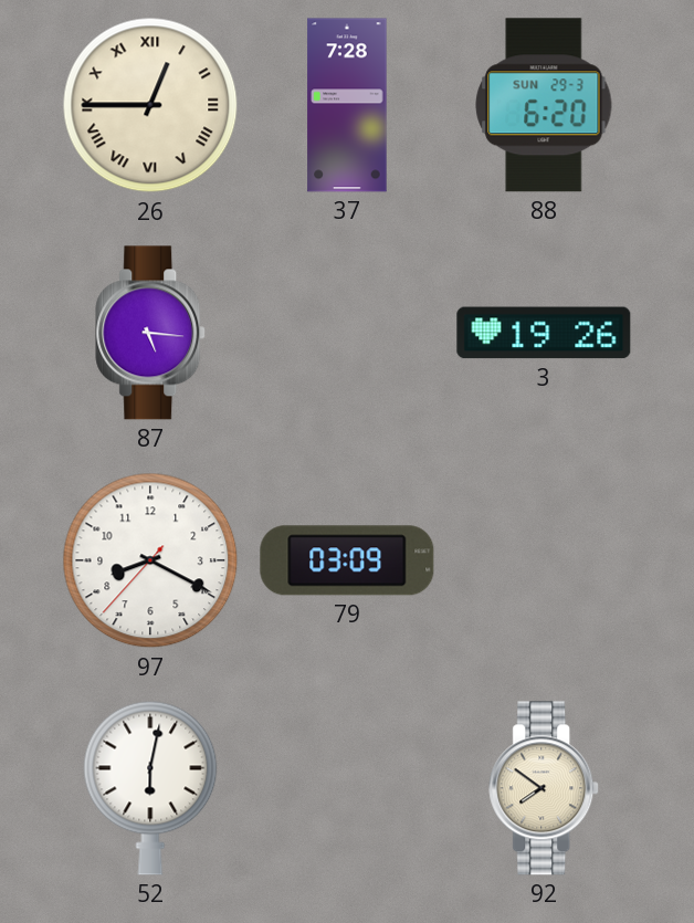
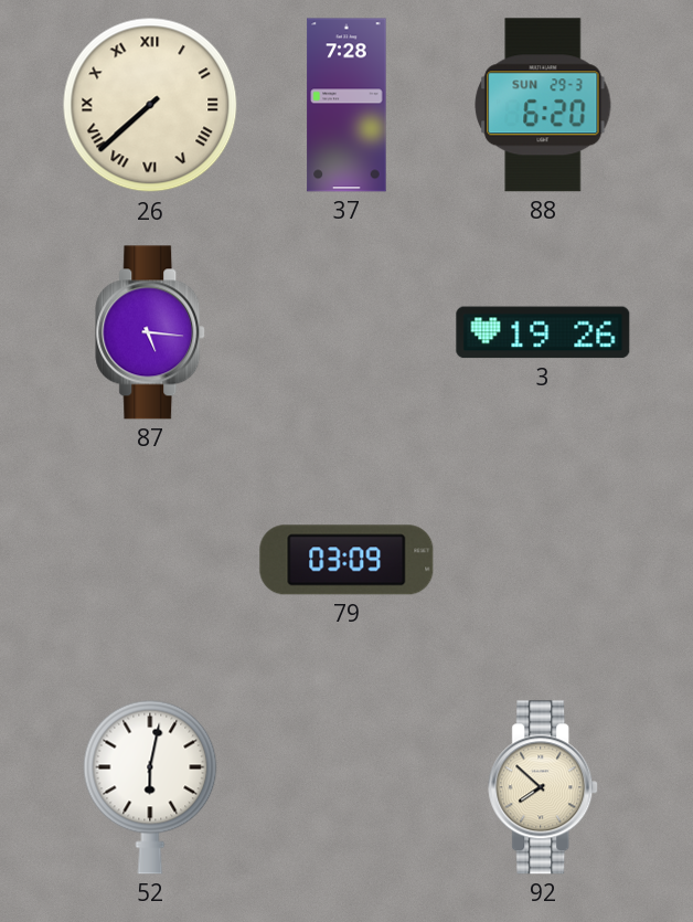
26: 12:45 -> 7:38 (150, 105)
97: 8:19 -> none (150, 560)
92: 7:51 -> 7:52 (544, 787)
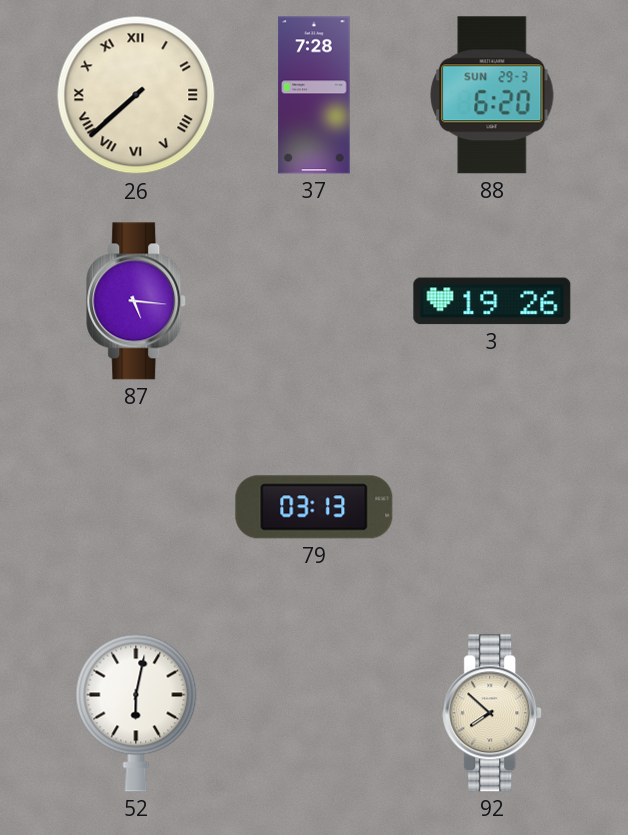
79: 03:09 -> 03:13 (314, 507)
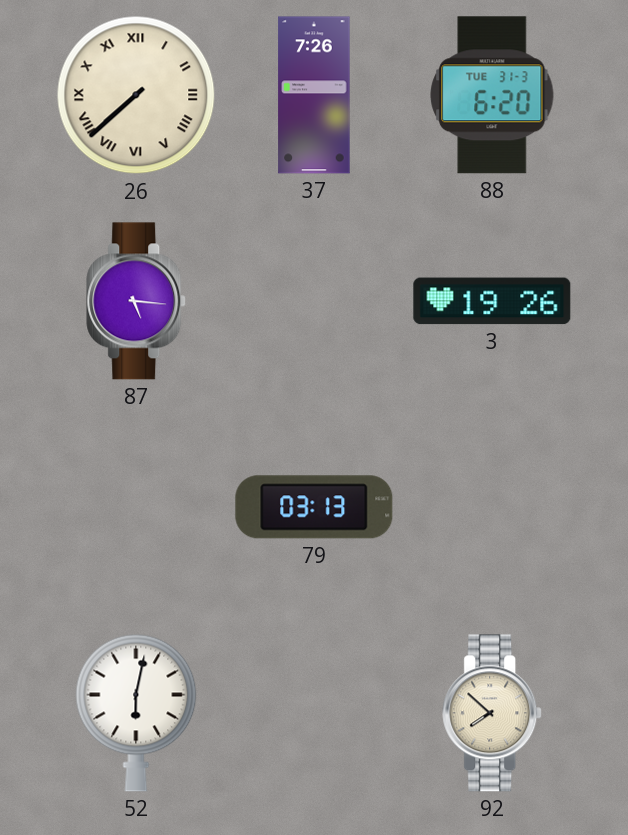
37: 7:28 -> 7:26 (314, 95)
88 date: SUN 29-3 -> TUE 31-3 (492, 95)
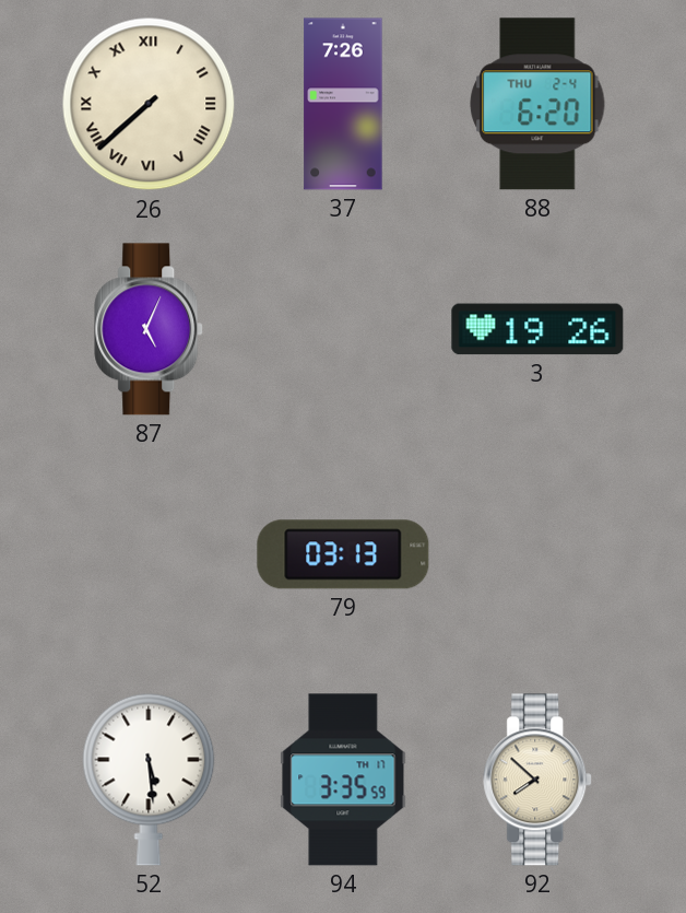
88 date: TUE 31-3 -> THU 2-4 (537, 104)
87: 5:16 -> 5:04 (150, 329)
52: 6:02 -> 5:29 (149, 780)
94: none -> 3:35 (343, 780)
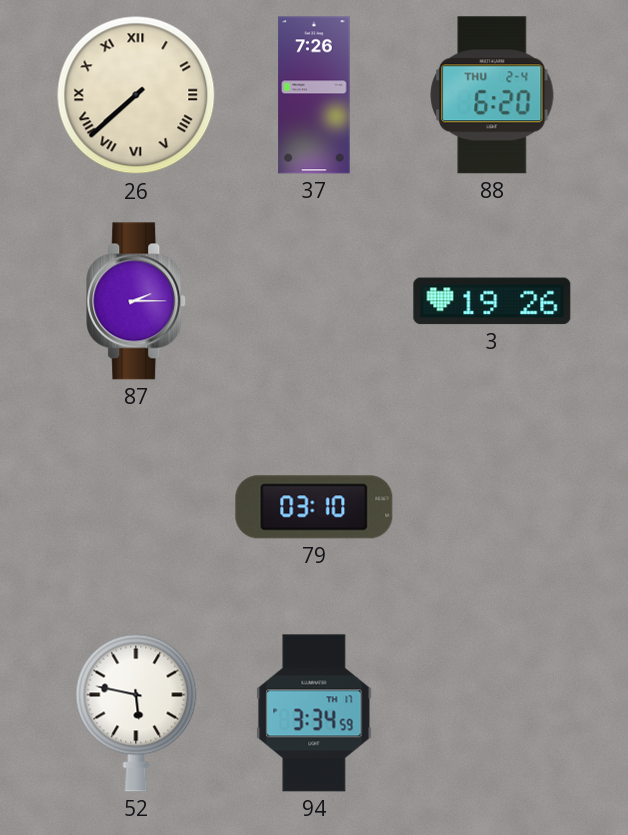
87: 5:04 -> 2:15 (137, 301)
79: 03:13 -> 03:10 (314, 507)
52: 5:29 -> 5:47 (136, 713)
94: 3:35 -> 3:34 (314, 713)
92: 7:52 -> none (539, 780)
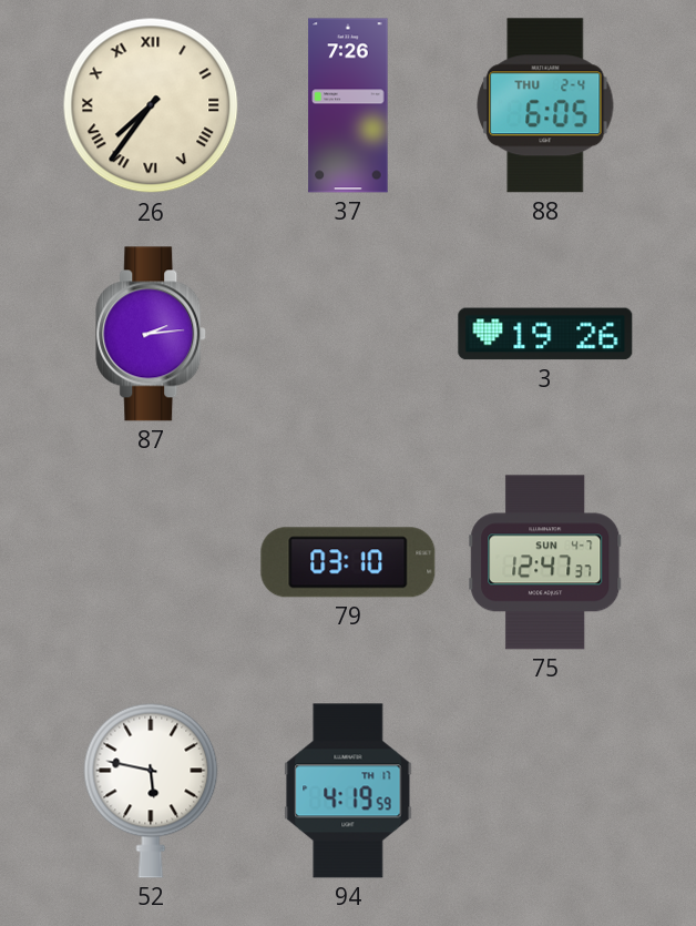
26: 7:38 -> 7:36 (151, 105)
88: 6:20 -> 6:05 (545, 105)
87: 2:15 -> 2:14 (152, 334)
75: none -> 12:47 (545, 562)
94: 3:34 -> 4:19 (348, 791)
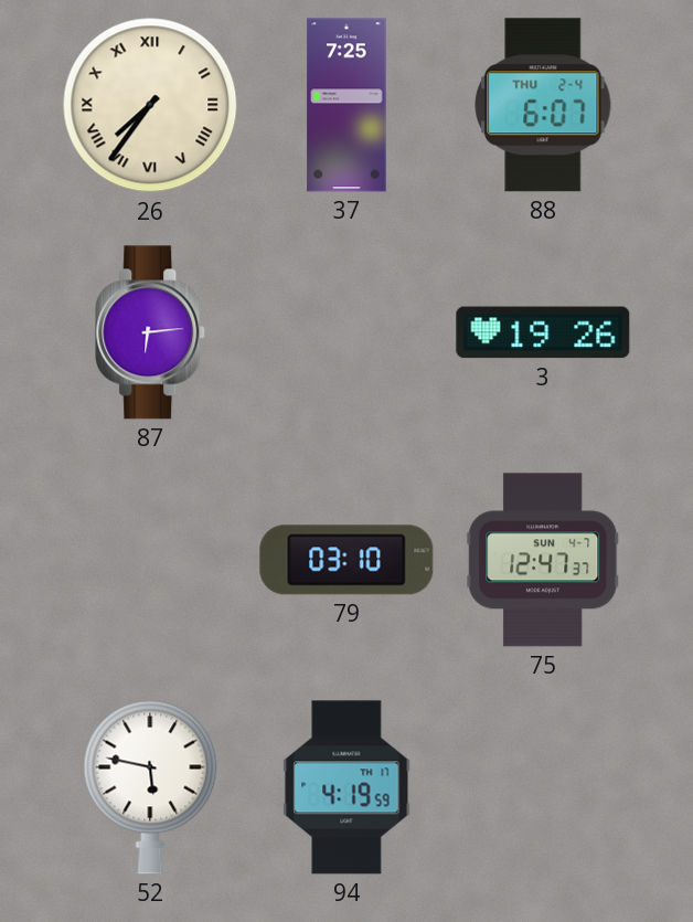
37: 7:26 -> 7:25 (346, 105)
88: 6:05 -> 6:07 (543, 105)
87: 2:14 -> 6:14 (151, 332)
